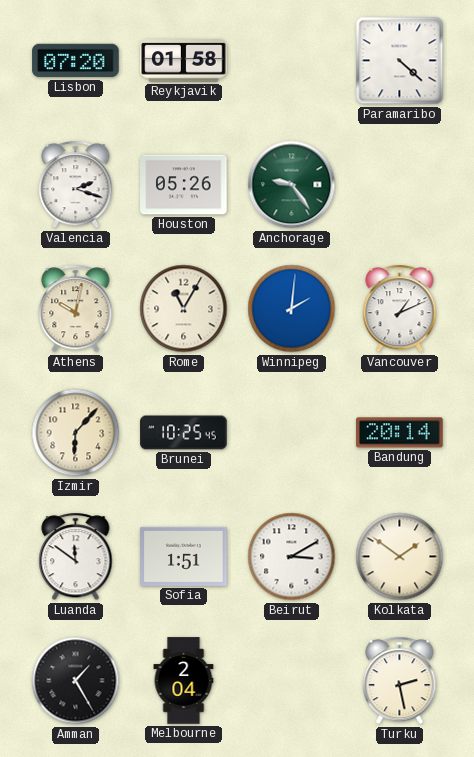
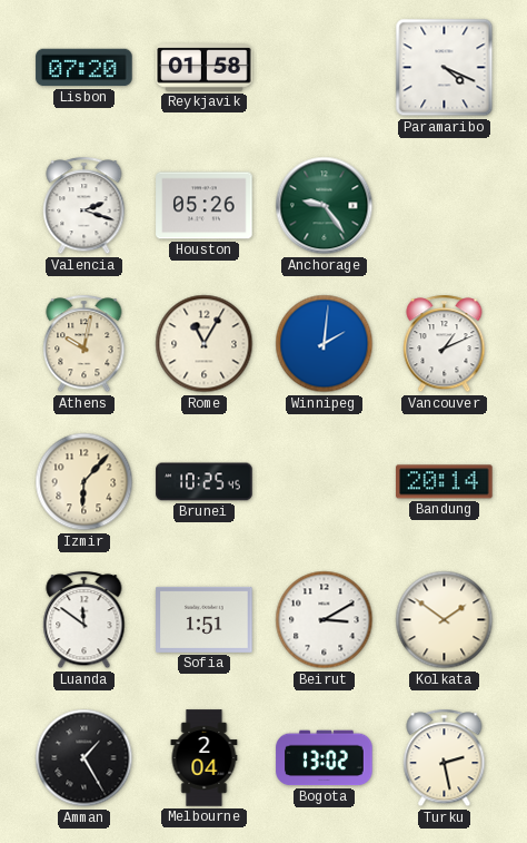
Paramaribo: 4:22 -> 4:19 (445, 68)
Bogota: none -> 13:02 (325, 758)
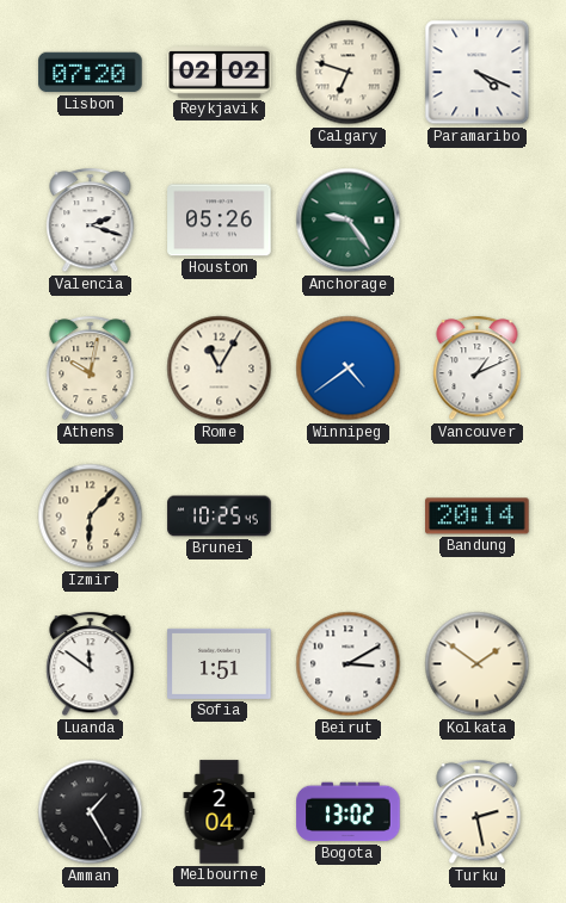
Reykjavik: 01:58 -> 02:02 (220, 73)
Calgary: none -> 6:48 (349, 73)
Winnipeg: 2:01 -> 4:39 (349, 369)
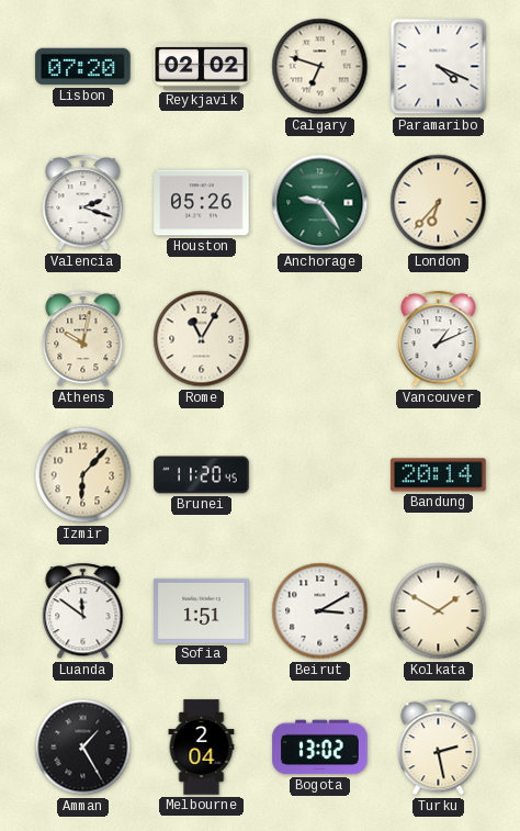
London: none -> 6:37 (439, 203)
Winnipeg: 4:39 -> none (349, 369)
Brunei: 10:25 -> 11:20 (202, 475)
Kolkata: 1:51 -> 1:50 (439, 611)
